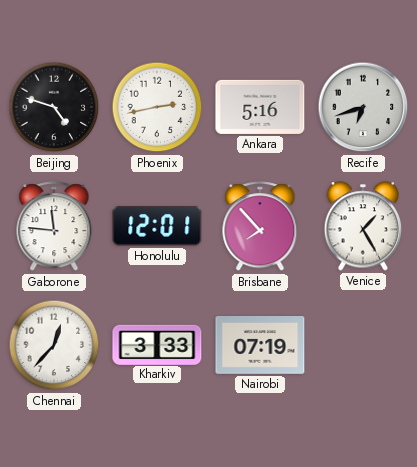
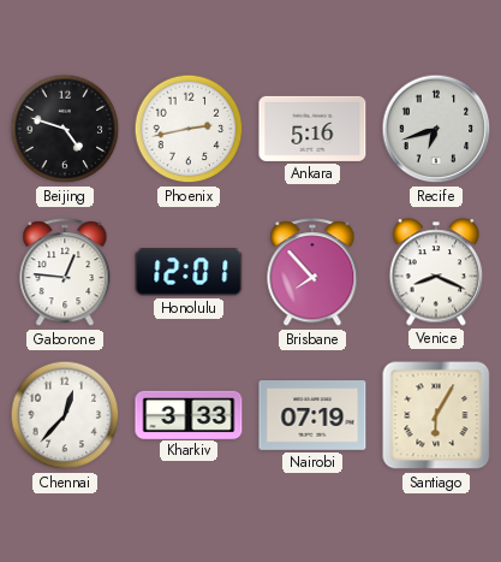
Gaborone: 11:46 -> 12:46 (65, 273)
Venice: 1:25 -> 8:19 (436, 272)
Santiago: none -> 6:05 (436, 415)
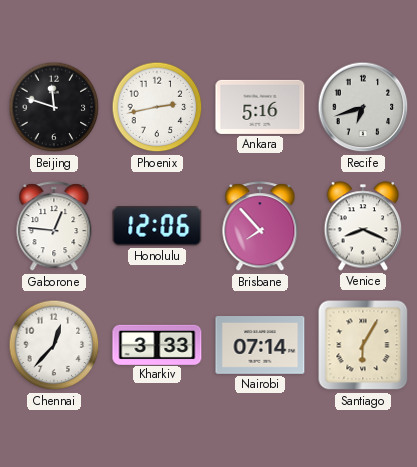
Beijing: 4:48 -> 11:48 (54, 107)
Honolulu: 12:01 -> 12:06 (157, 226)
Nairobi: 07:19 -> 07:14 (260, 346)
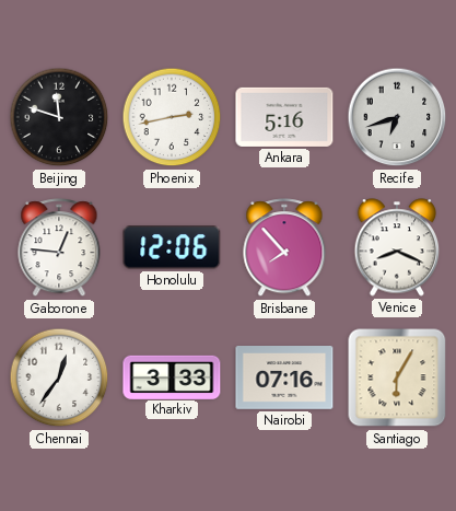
Chennai: 12:37 -> 12:36 (59, 378)
Nairobi: 07:14 -> 07:16 (284, 379)
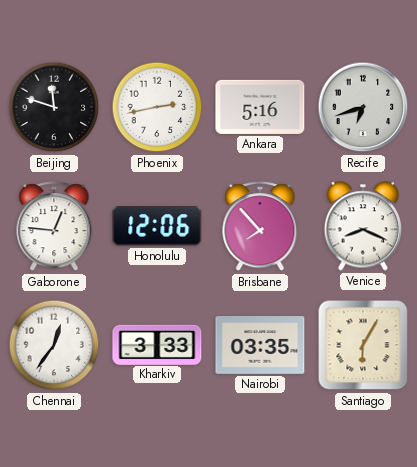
Nairobi: 07:16 -> 03:35 (260, 346)
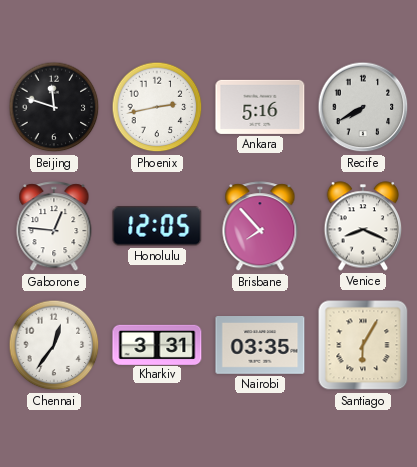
Recife: 6:42 -> 7:40 (363, 107)
Honolulu: 12:06 -> 12:05 (157, 226)
Kharkiv: 3:33 -> 3:31 (157, 344)
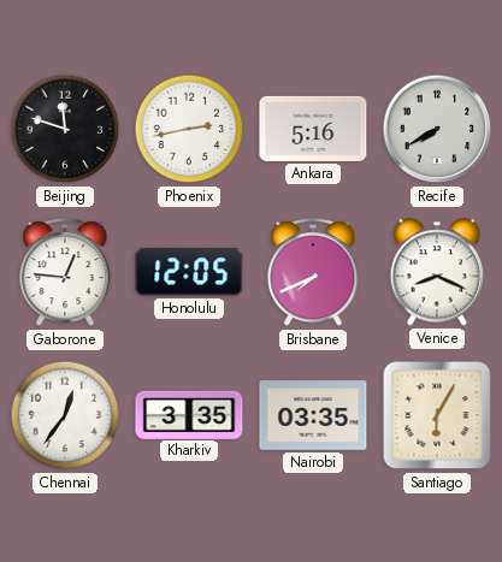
Brisbane: 7:53 -> 7:41 (313, 273)
Kharkiv: 3:31 -> 3:35 (189, 414)
